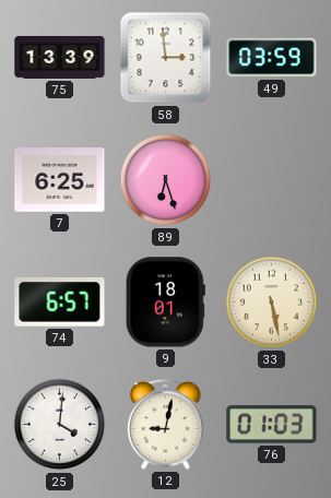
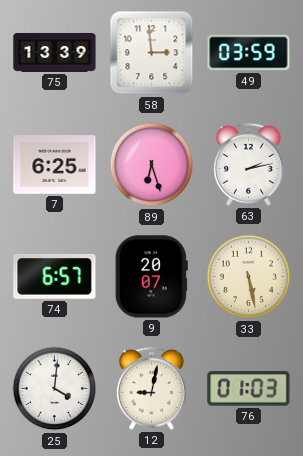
63: none -> 2:13 (249, 164)
9: 18:01 -> 20:07 (151, 277)
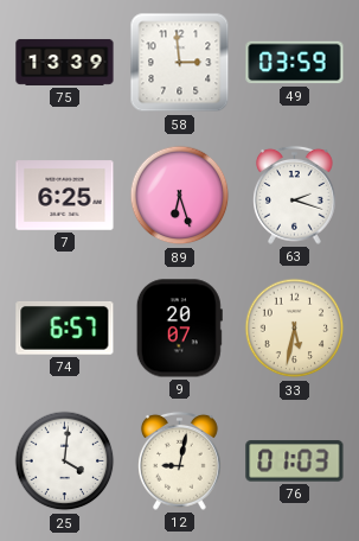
63: 2:13 -> 2:18 (295, 195)
33: 5:28 -> 5:32 (295, 329)
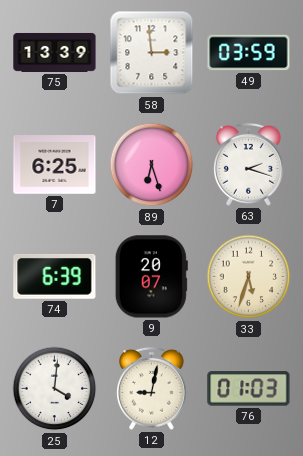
74: 6:57 -> 6:39 (55, 277)
33: 5:32 -> 5:33 (249, 277)
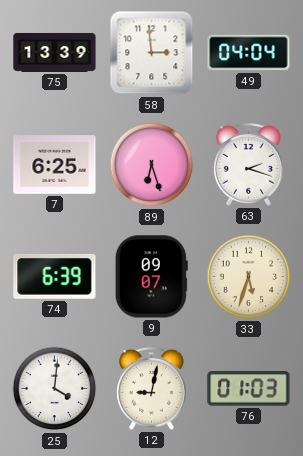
49: 03:59 -> 04:04 (249, 53)
9: 20:07 -> 09:07 (151, 277)
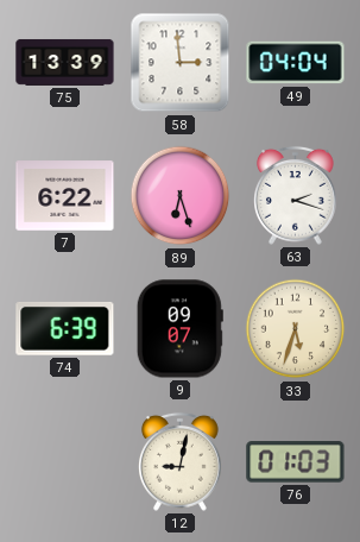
7: 6:25 -> 6:22 (65, 196)
25: 4:01 -> none (55, 389)
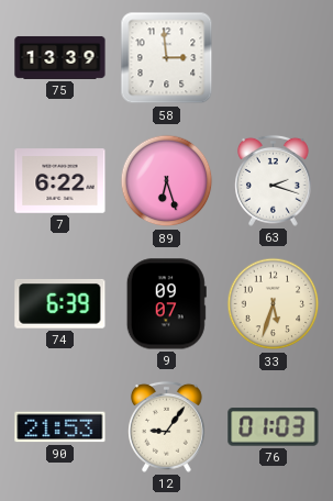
49: 04:04 -> none (296, 63)
90: none -> 21:53 (60, 427)
12: 9:02 -> 9:06 (167, 426)
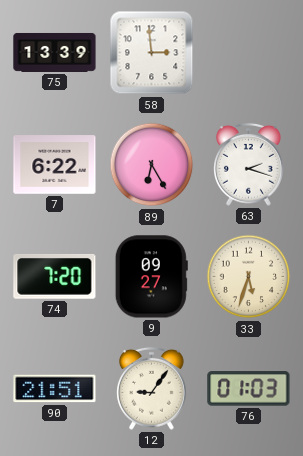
89: 6:27 -> 6:25 (152, 165)
74: 6:39 -> 7:20 (55, 277)
9: 09:07 -> 09:27 (151, 277)
90: 21:53 -> 21:51 (55, 389)
